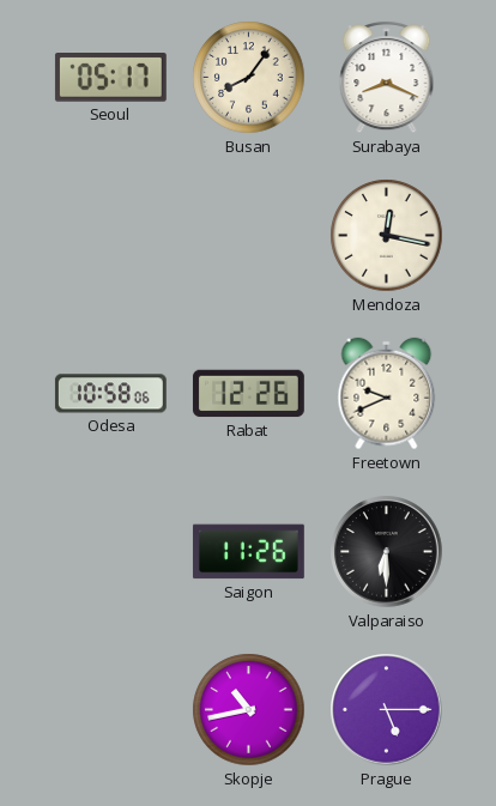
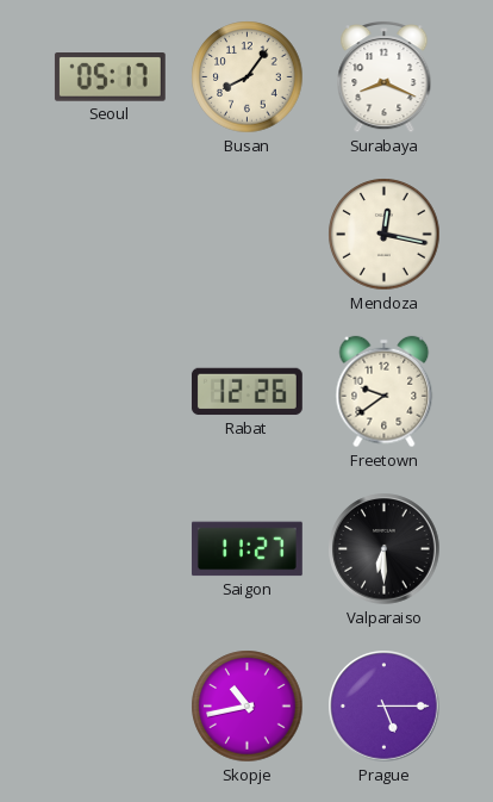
Odesa: 10:58 -> none (110, 394)
Freetown: 9:41 -> 9:39 (385, 392)
Saigon: 11:26 -> 11:27 (246, 549)
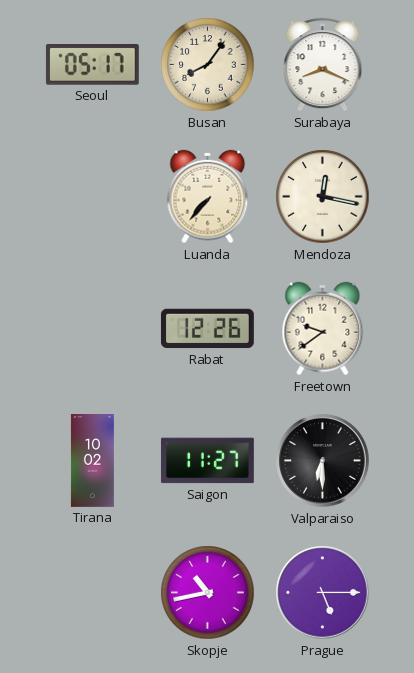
Luanda: none -> 7:37 (208, 197)
Tirana: none -> 10:02 (92, 461)
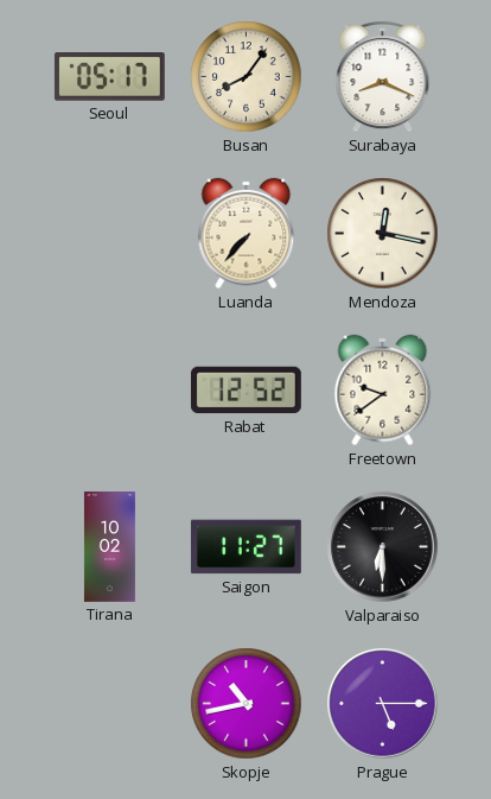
Rabat: 12:26 -> 12:52 (245, 391)
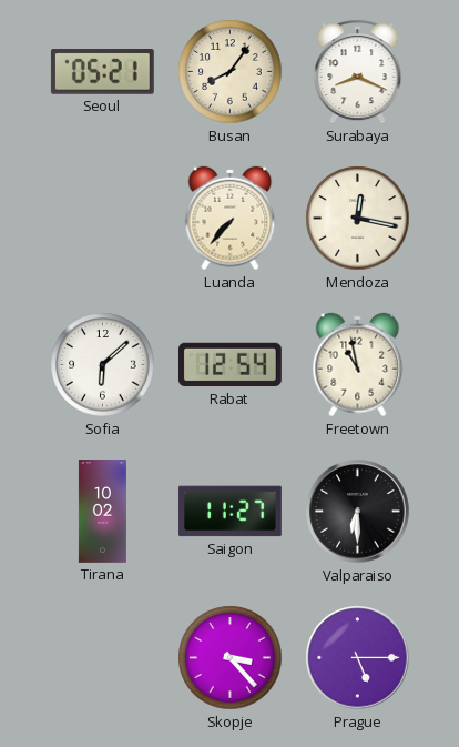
Seoul: 05:17 -> 05:21 (102, 72)
Sofia: none -> 6:08 (103, 365)
Rabat: 12:52 -> 12:54 (229, 365)
Freetown: 9:39 -> 10:58 (358, 365)
Skopje: 10:43 -> 3:23 (231, 658)
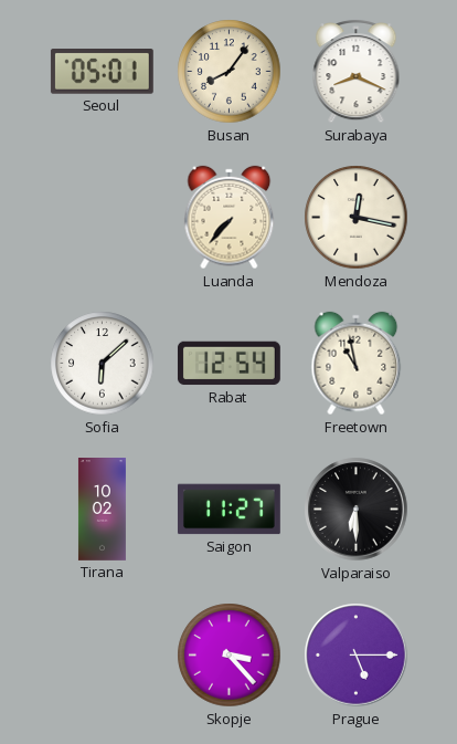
Seoul: 05:21 -> 05:01 (102, 72)
